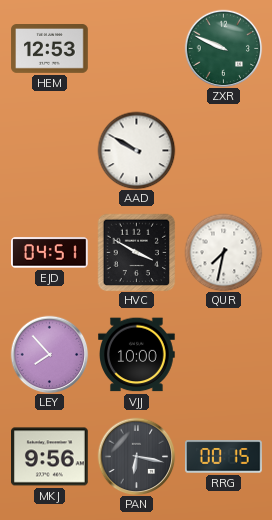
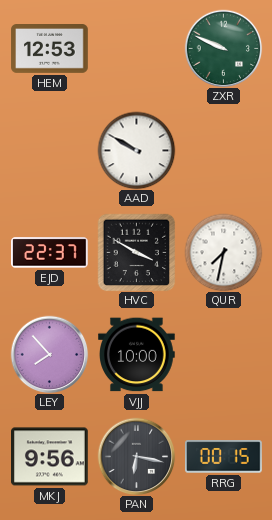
EJD: 04:51 -> 22:37 (50, 253)
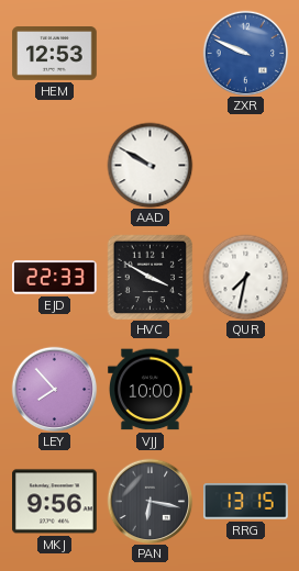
ZXR dial: green -> blue (245, 53)
EJD: 22:37 -> 22:33 (55, 278)
RRG: 00:15 -> 13:15 (246, 502)
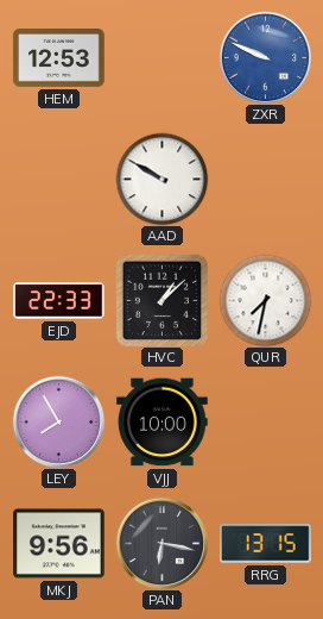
HVC: 3:50 -> 1:08 (161, 300)
LEY: 7:53 -> 7:55 (58, 421)
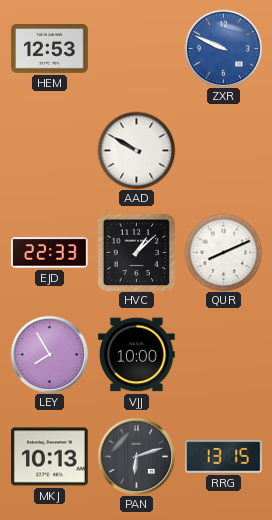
QUR: 7:32 -> 8:11 (223, 252)
MKJ: 9:56 -> 10:13 (50, 457)
PAN: 6:17 -> 6:12 (136, 456)
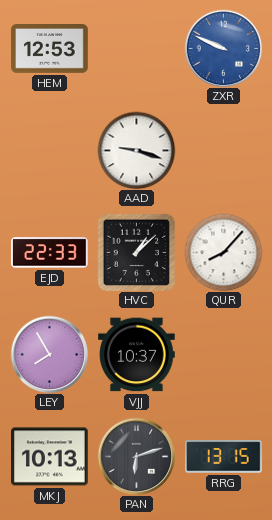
AAD: 9:50 -> 9:18 (136, 150)
QUR: 8:11 -> 8:07 (223, 252)
VJJ: 10:00 -> 10:37 (137, 355)
